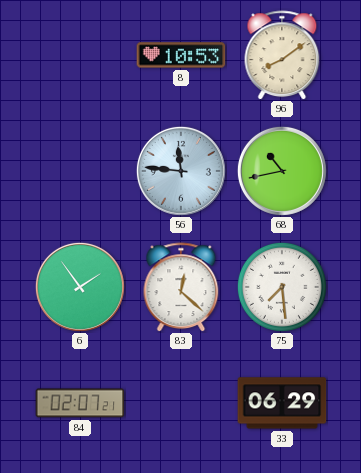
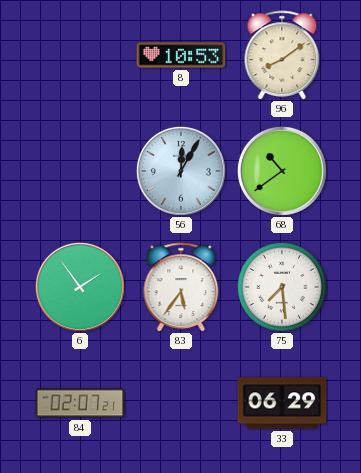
56: 11:46 -> 12:05 (181, 171)
68: 10:43 -> 10:39 (282, 171)
83: 12:22 -> 5:36 (181, 287)
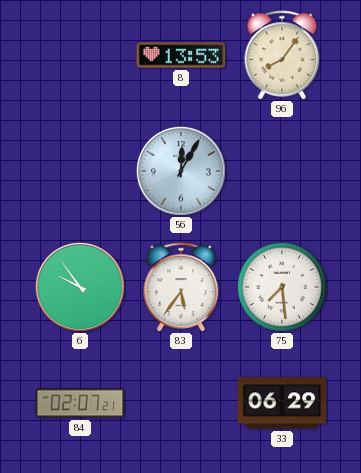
8: 10:53 -> 13:53 (181, 55)
96: 8:09 -> 8:06 (282, 55)
68: 10:39 -> none (282, 171)
6: 1:54 -> 9:54 (80, 287)
